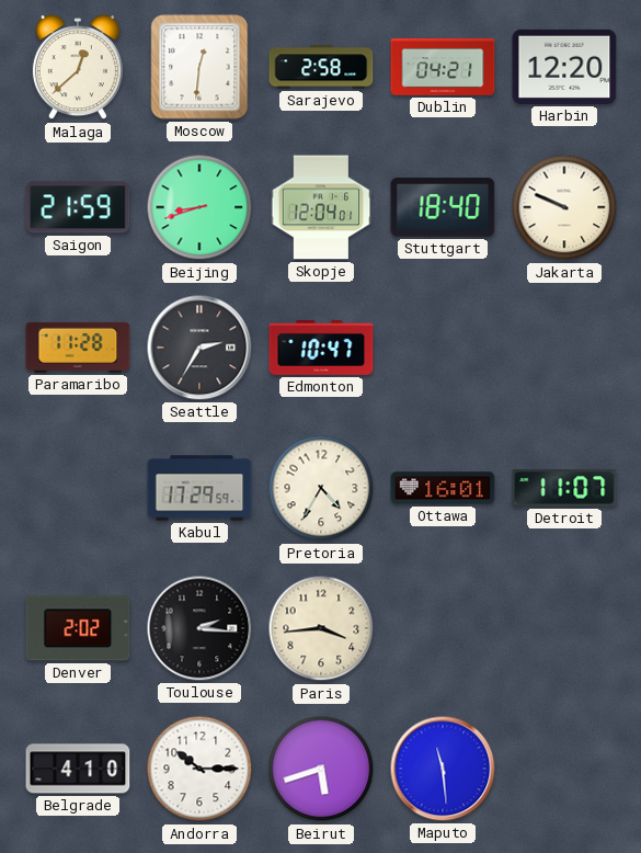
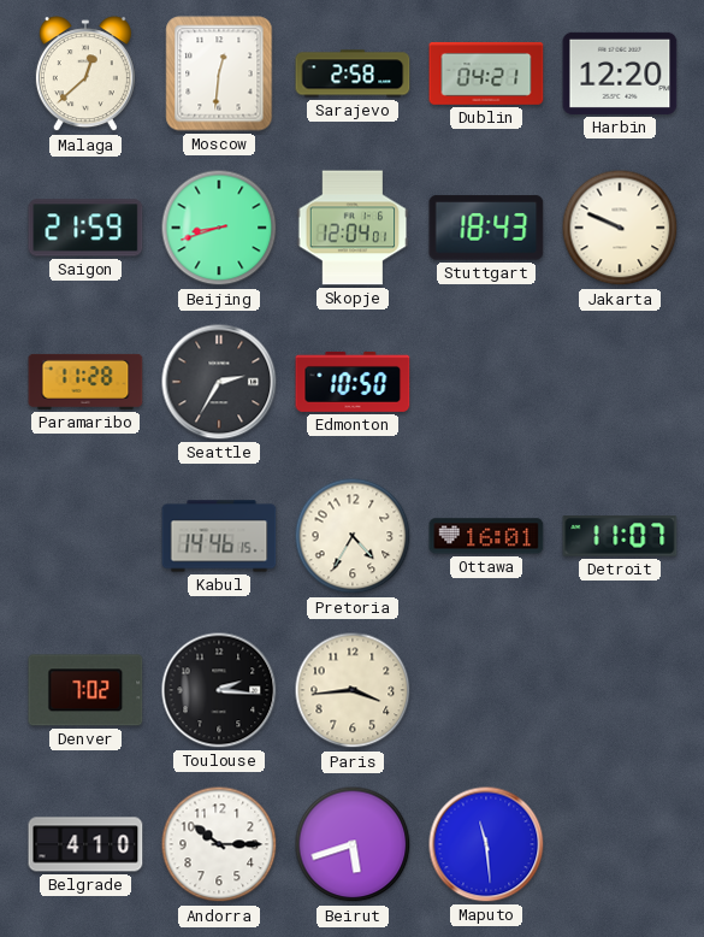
Stuttgart: 18:40 -> 18:43 (486, 228)
Edmonton: 10:47 -> 10:50 (353, 382)
Kabul: 17:29 -> 14:46 (219, 536)
Denver: 2:02 -> 7:02 (85, 690)
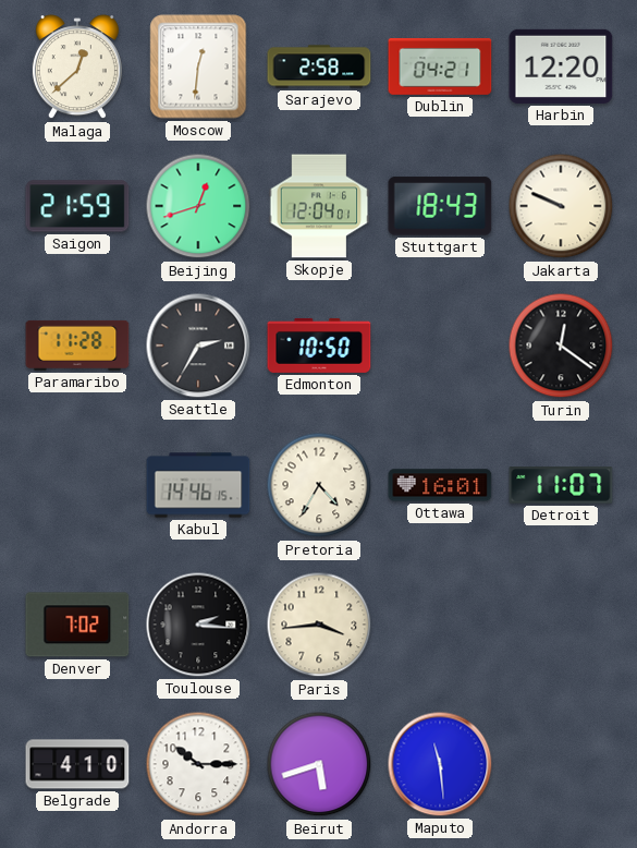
Beijing: 8:42 -> 12:42 (198, 206)
Turin: none -> 12:21 (561, 346)
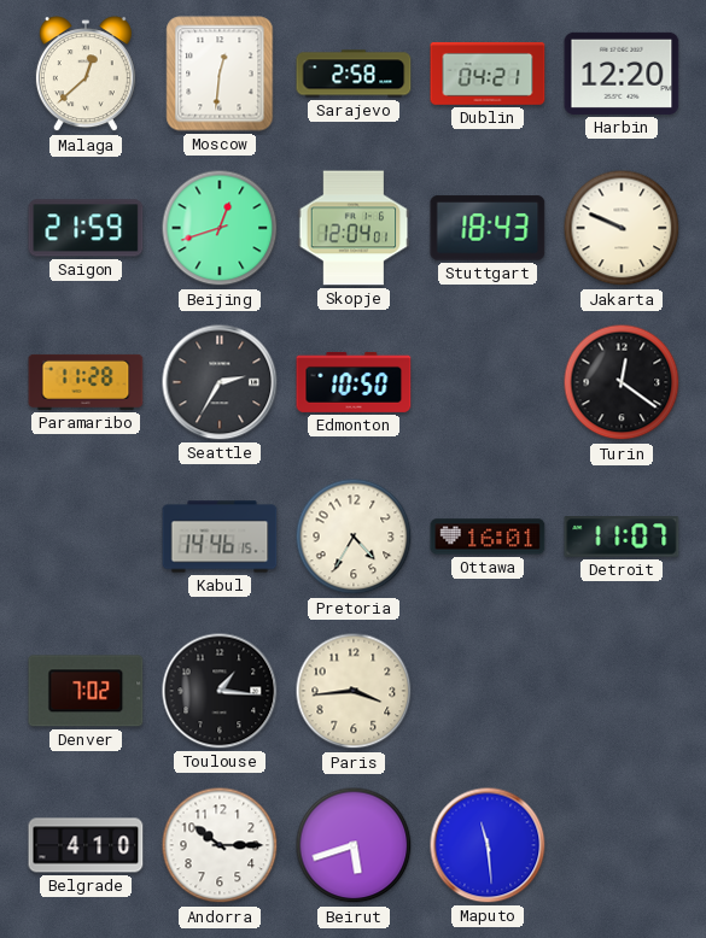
Toulouse: 2:16 -> 1:16 (220, 691)
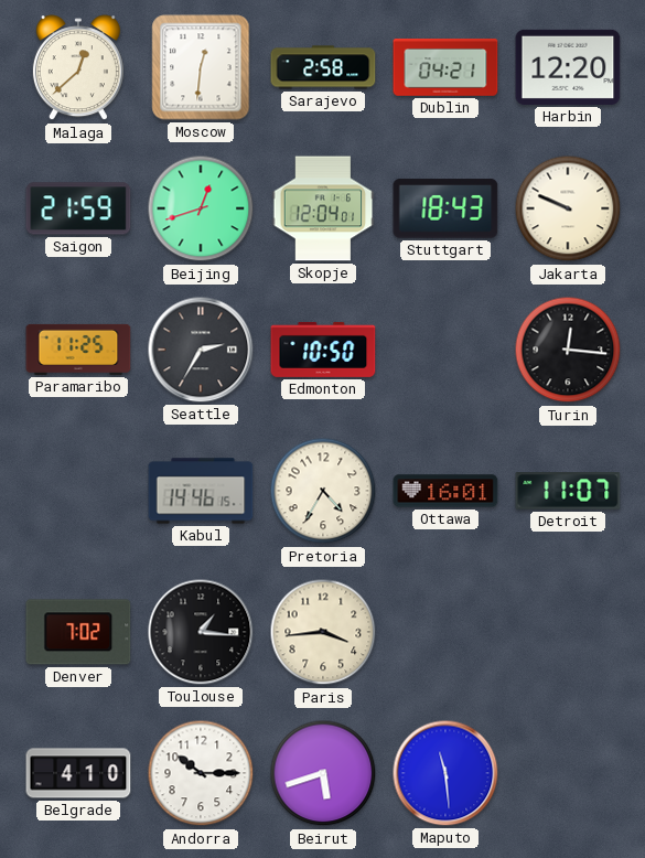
Paramaribo: 11:28 -> 11:25 (78, 350)
Turin: 12:21 -> 12:16 (568, 350)
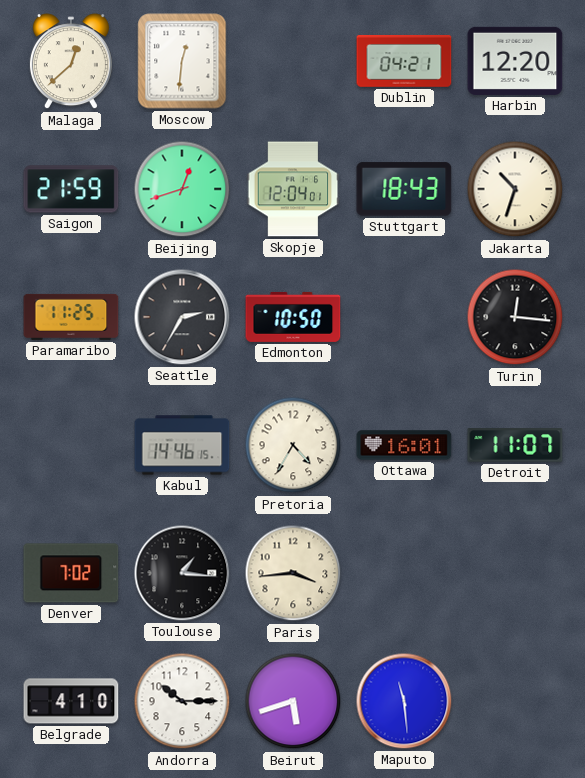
Sarajevo: 2:58 -> none (323, 67)
Jakarta: 9:49 -> 10:33 (515, 189)
